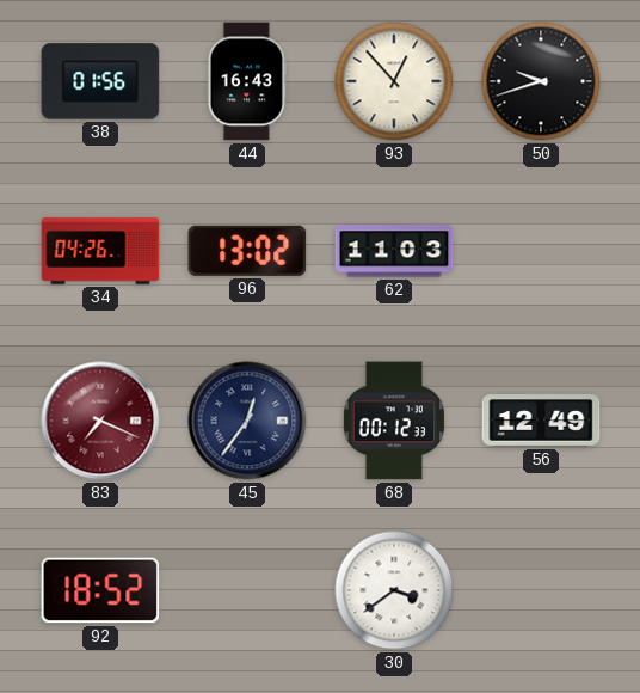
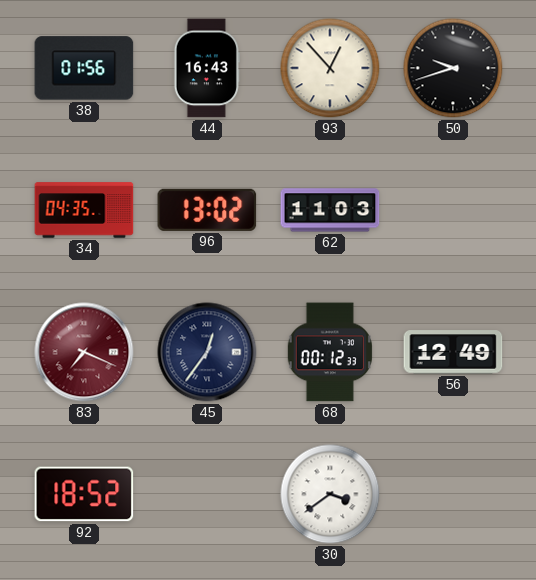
34: 04:26 -> 04:35 (84, 210)
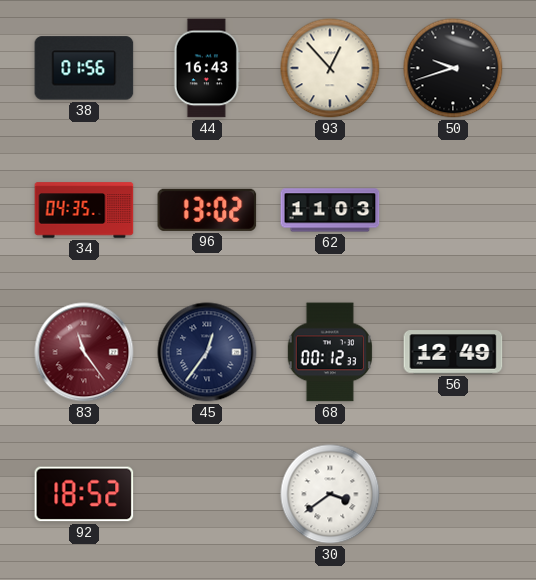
83: 7:19 -> 11:24 (84, 352)
